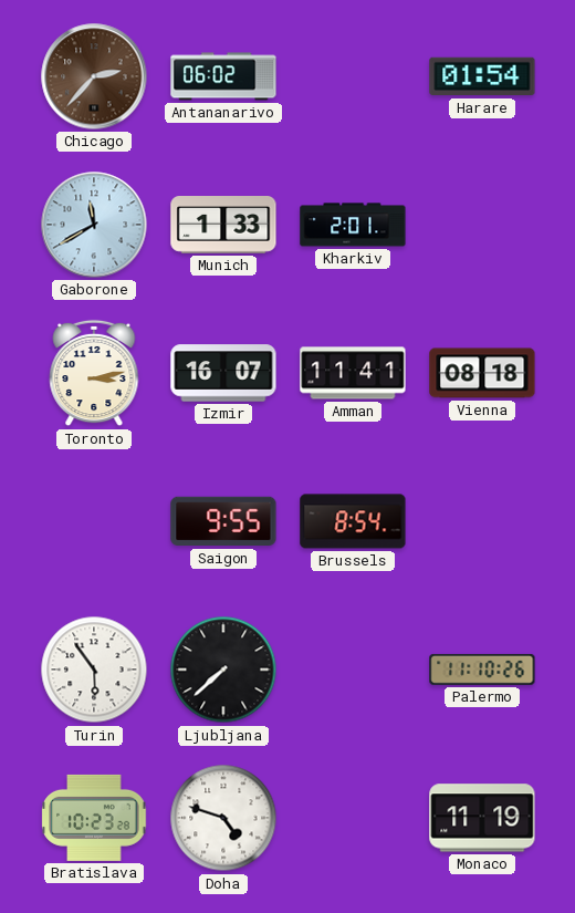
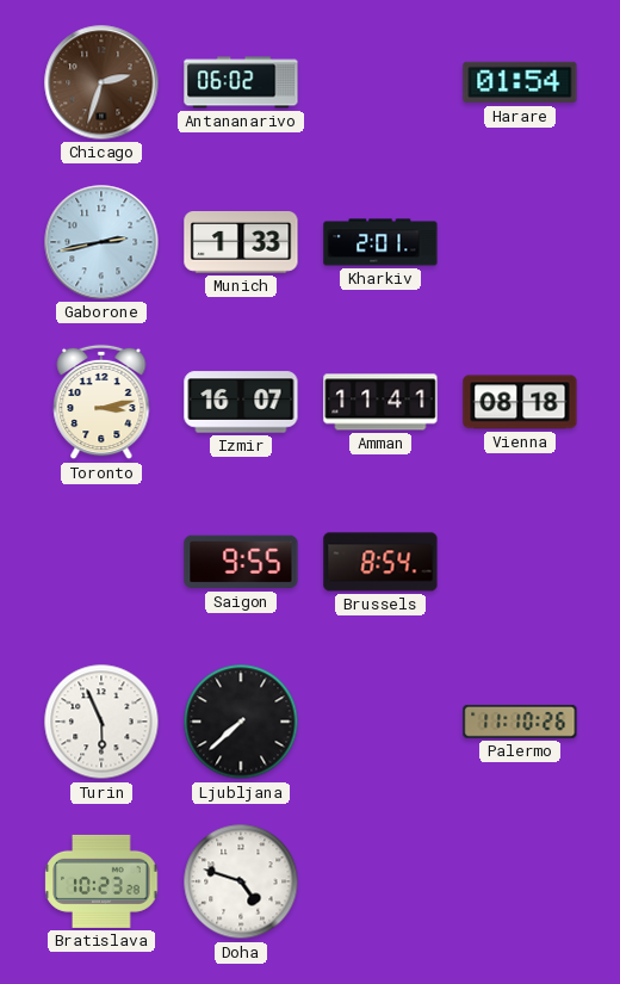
Chicago: 2:37 -> 2:33 (101, 82)
Gaborone: 11:40 -> 2:43 (101, 242)
Turin: 5:54 -> 5:56 (101, 722)
Monaco: 11:19 -> none (482, 818)
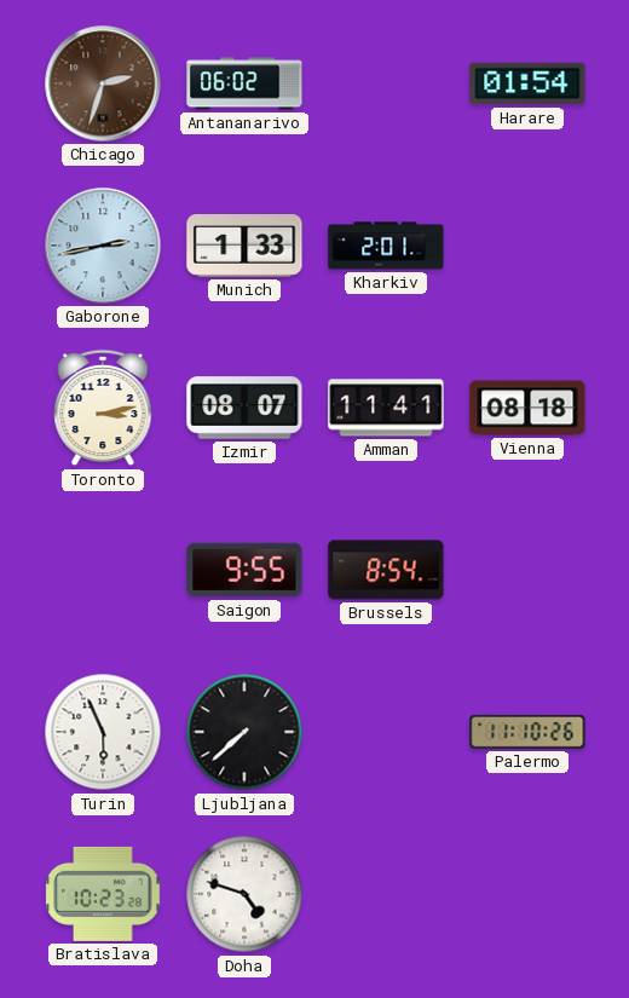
Izmir: 16:07 -> 08:07 (244, 408)
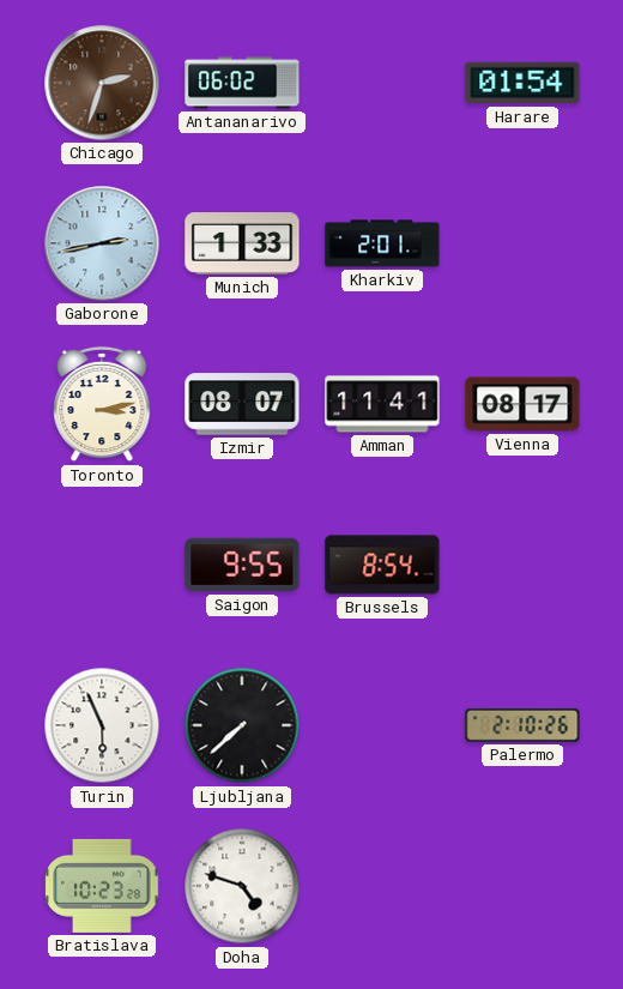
Vienna: 08:18 -> 08:17 (522, 404)
Palermo: 11:10 -> 2:10 (522, 725)
